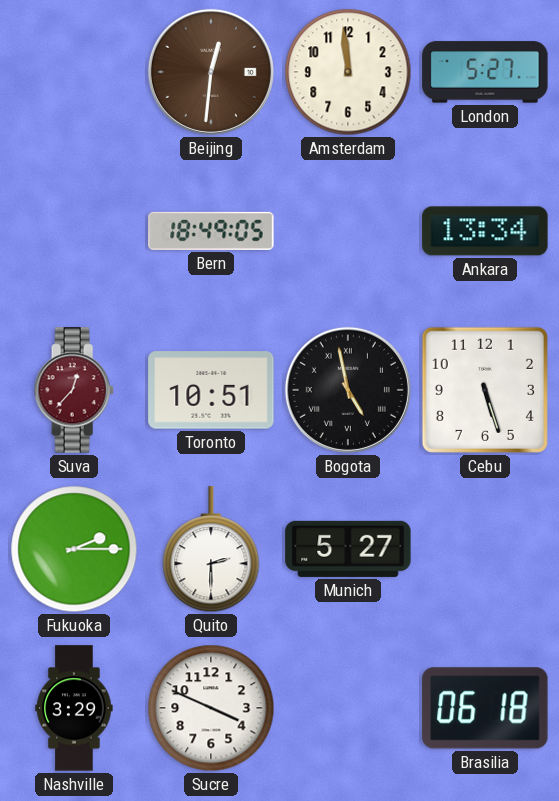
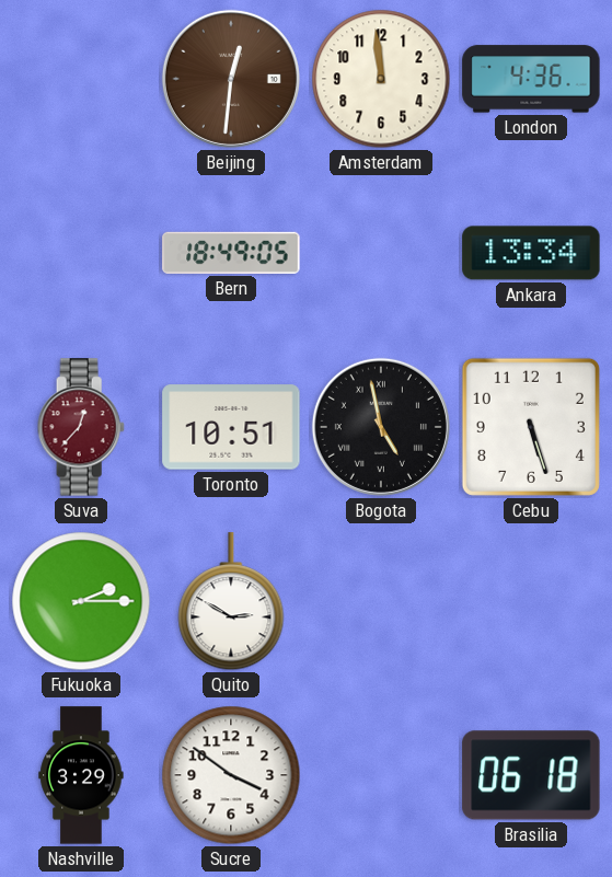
London: 5:27 -> 4:36 (531, 79)
Quito: 2:30 -> 2:50 (231, 602)
Munich: 5:27 -> none (348, 549)
Sucre: 3:49 -> 3:51 (231, 775)
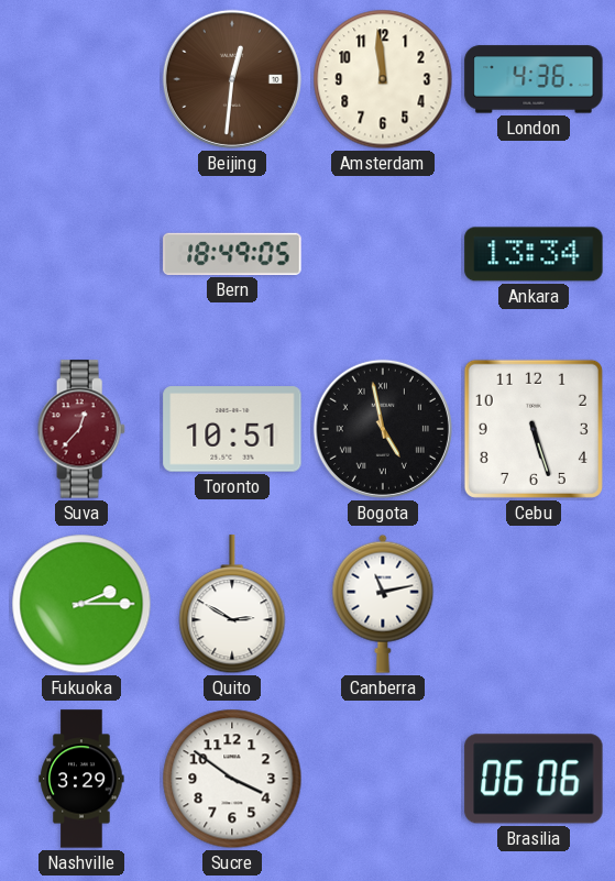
Canberra: none -> 11:13 (383, 604)
Brasilia: 06:18 -> 06:06 (534, 779)
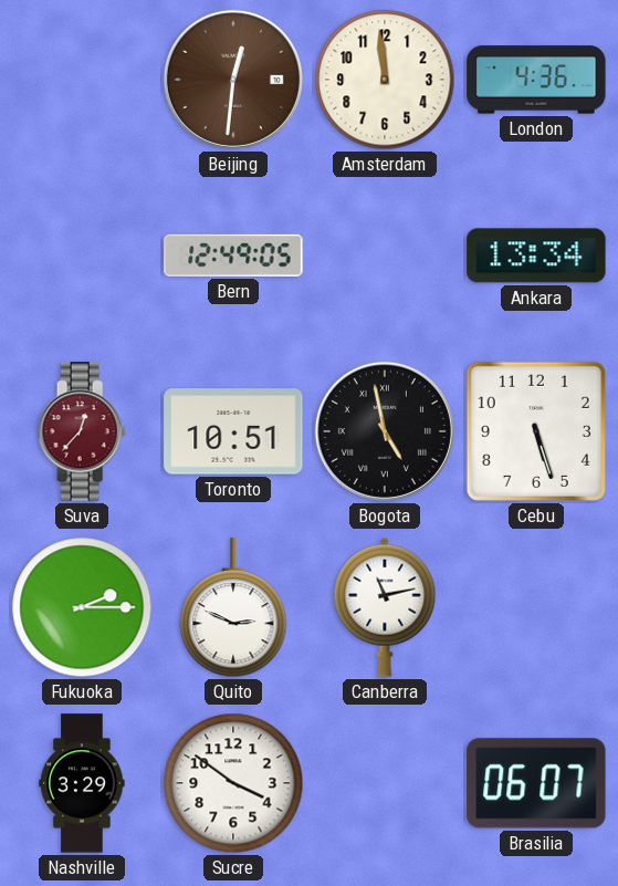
Bern: 18:49 -> 12:49 (233, 256)
Quito: 2:50 -> 2:49 (233, 608)
Brasilia: 06:06 -> 06:07 (536, 783)
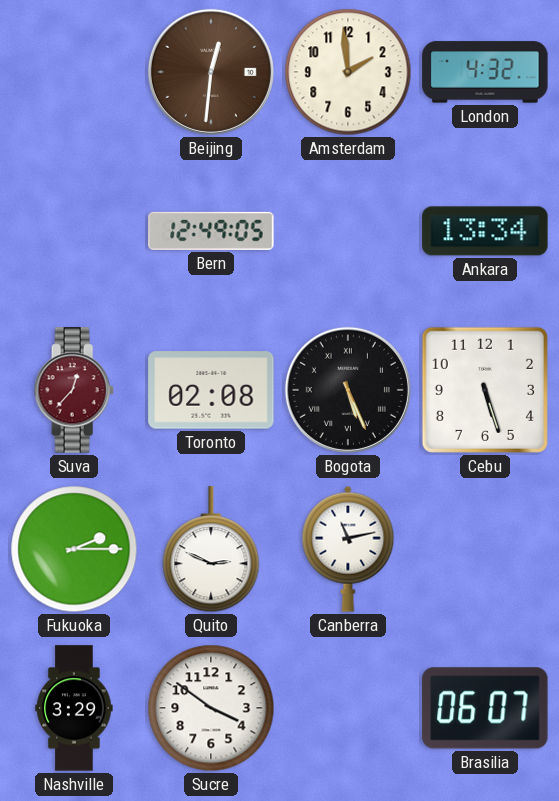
Amsterdam: 11:59 -> 1:59 (348, 72)
London: 4:36 -> 4:32 (485, 72)
Toronto: 10:51 -> 02:08 (211, 390)
Bogota: 4:58 -> 5:26 (348, 390)
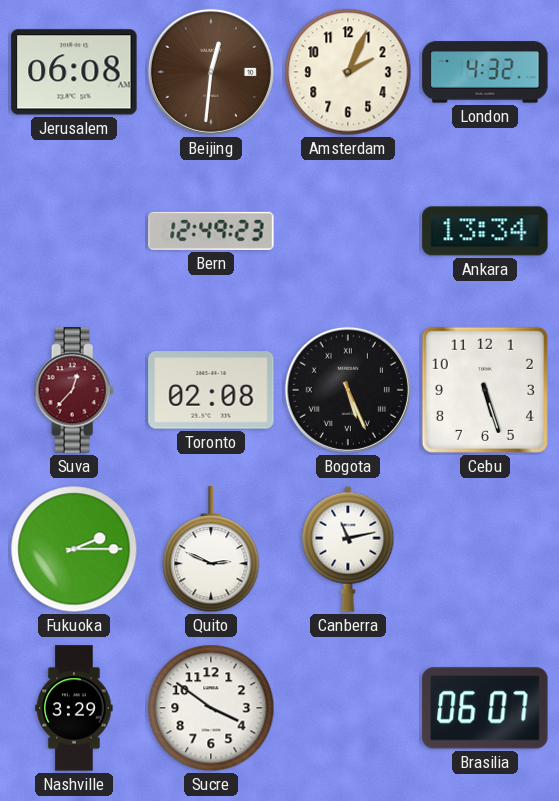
Jerusalem: none -> 06:08 (74, 72)
Amsterdam: 1:59 -> 2:04 (348, 72)
Bern: 12:49:05 -> 12:49:23 (211, 231)
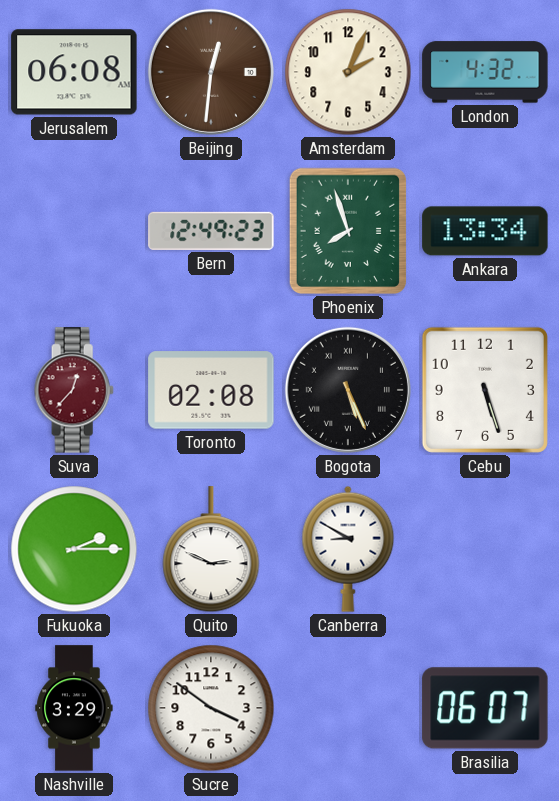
Phoenix: none -> 7:57 (347, 231)
Canberra: 11:13 -> 8:50 (348, 549)
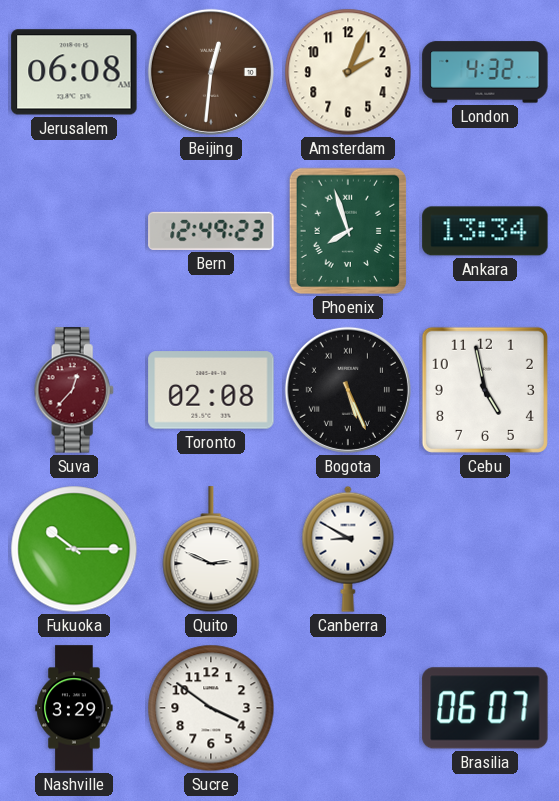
Cebu: 5:27 -> 4:58 (485, 390)
Fukuoka: 2:15 -> 10:15 (74, 549)
